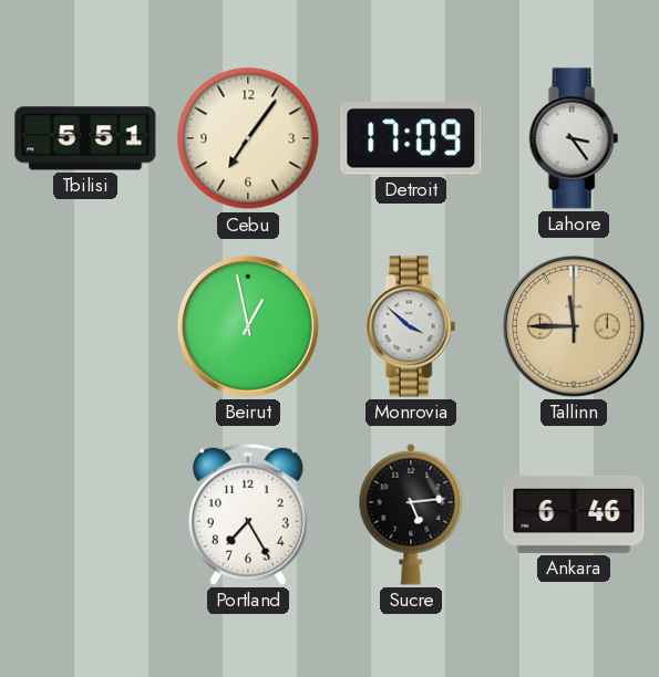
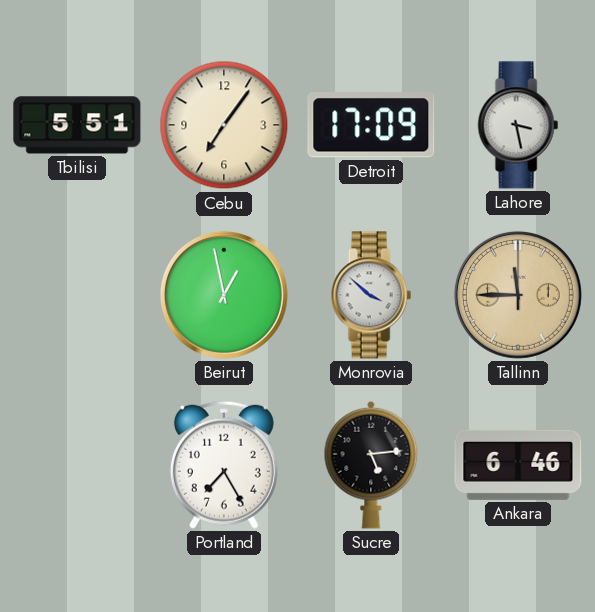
Lahore: 3:24 -> 3:28 (518, 125)
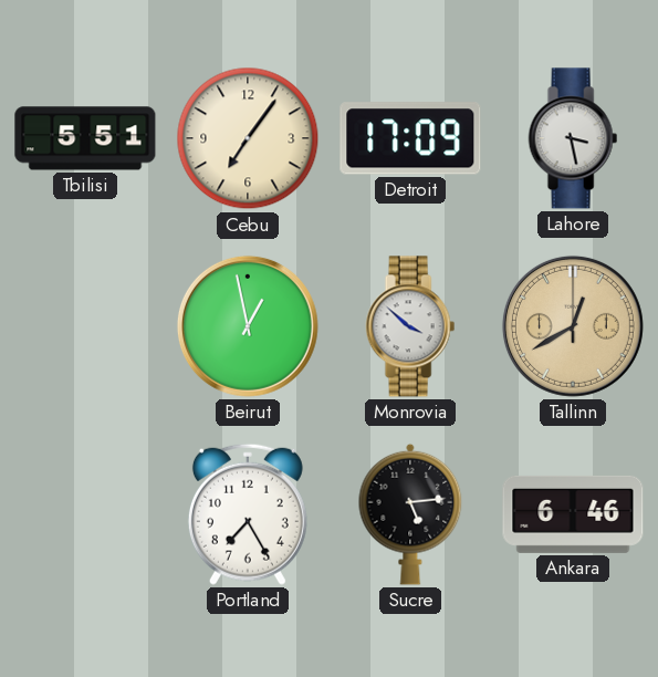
Tallinn: 11:45 -> 12:40 (573, 326)
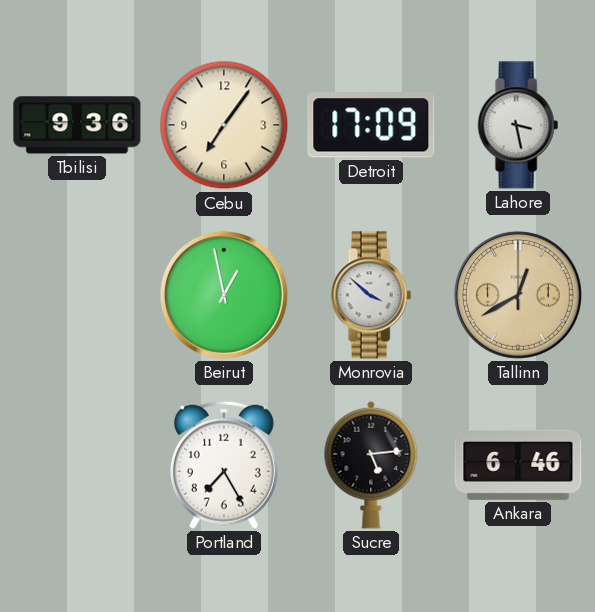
Tbilisi: 5:51 -> 9:36 (77, 125)
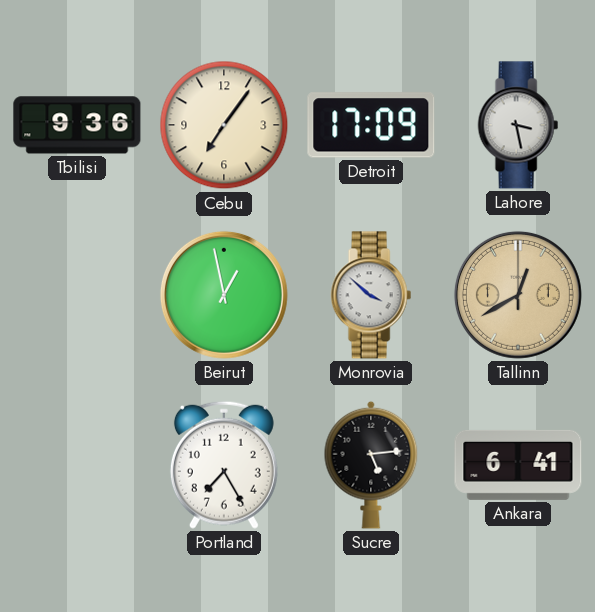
Ankara: 6:46 -> 6:41 (518, 465)
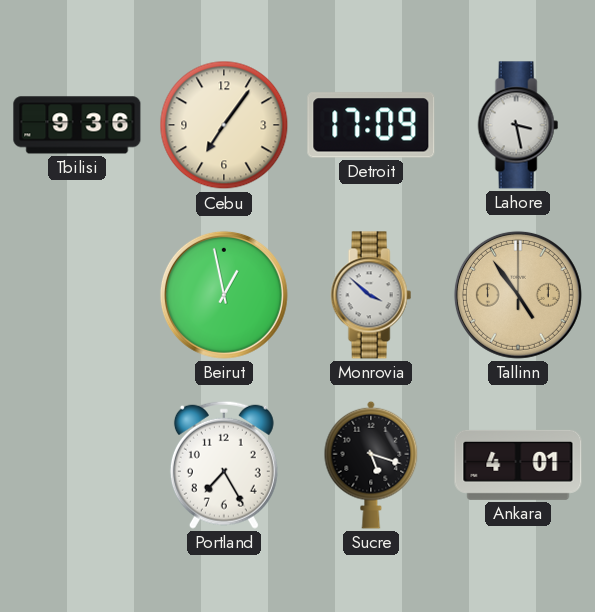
Tallinn: 12:40 -> 4:54 (518, 295)
Sucre: 5:14 -> 5:18 (371, 465)
Ankara: 6:41 -> 4:01 (518, 465)
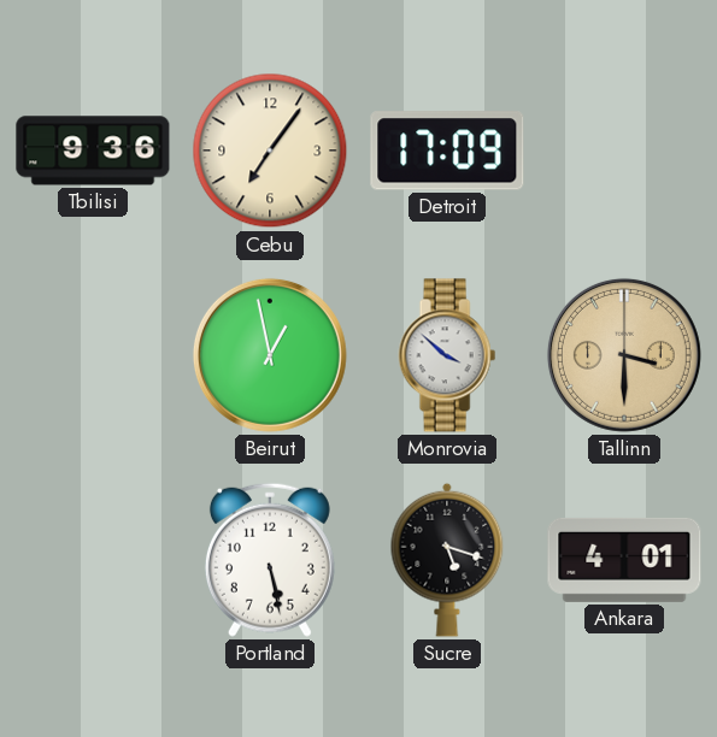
Lahore: 3:28 -> none (518, 125)
Tallinn: 4:54 -> 3:30 (624, 355)
Portland: 7:25 -> 5:28 (270, 560)
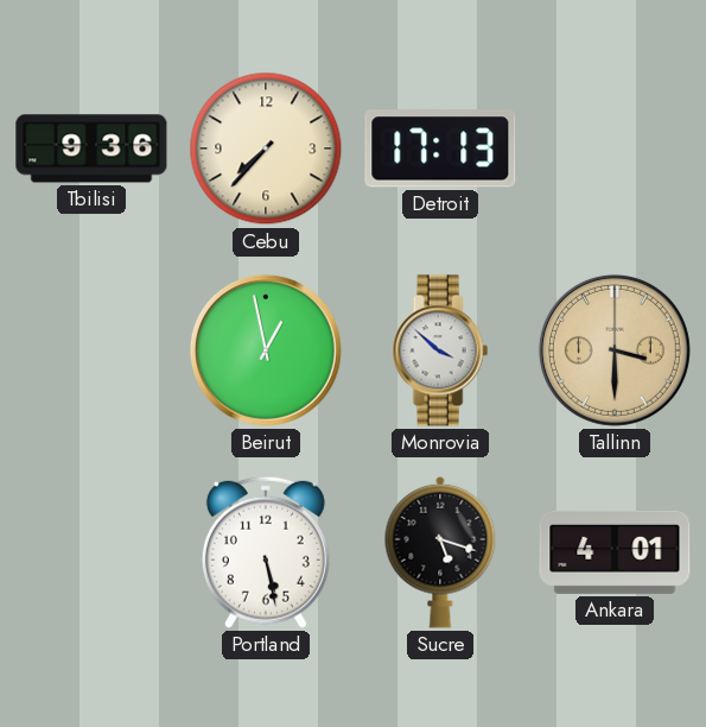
Cebu: 7:06 -> 7:37 (266, 148)
Detroit: 17:09 -> 17:13 (440, 148)
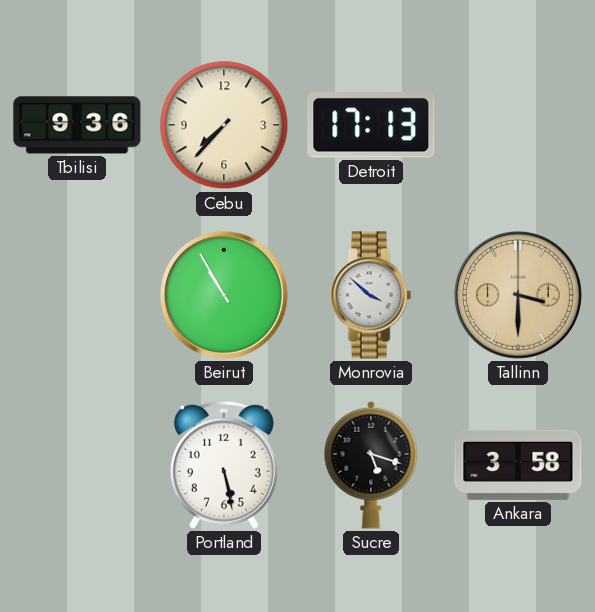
Beirut: 12:58 -> 10:55 (224, 295)
Ankara: 4:01 -> 3:58 (518, 465)
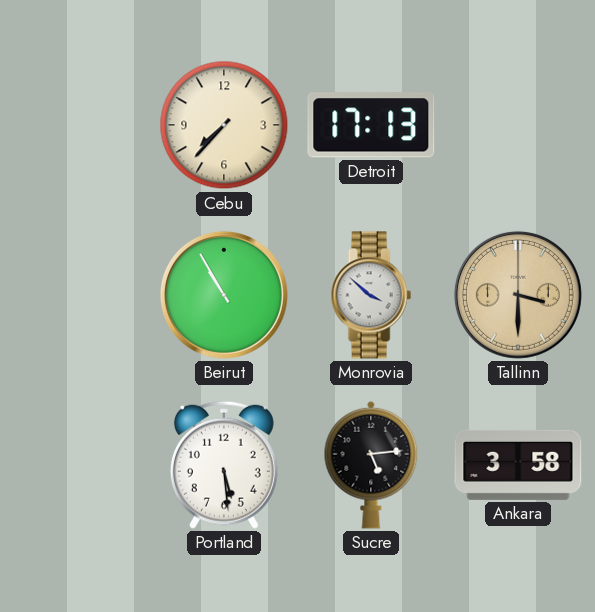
Tbilisi: 9:36 -> none (77, 125)
Portland: 5:28 -> 5:29 (224, 465)
Sucre: 5:18 -> 5:14 (371, 465)
